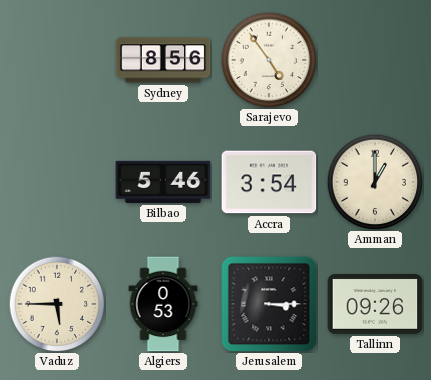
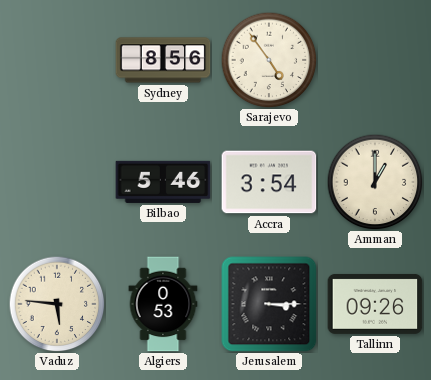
Vaduz: 5:45 -> 5:46 (57, 304)
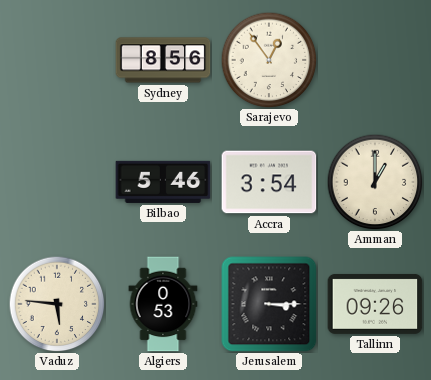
Sarajevo: 4:54 -> 12:54 (269, 60)
